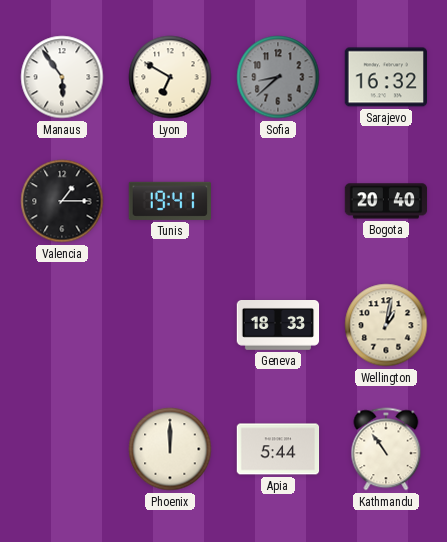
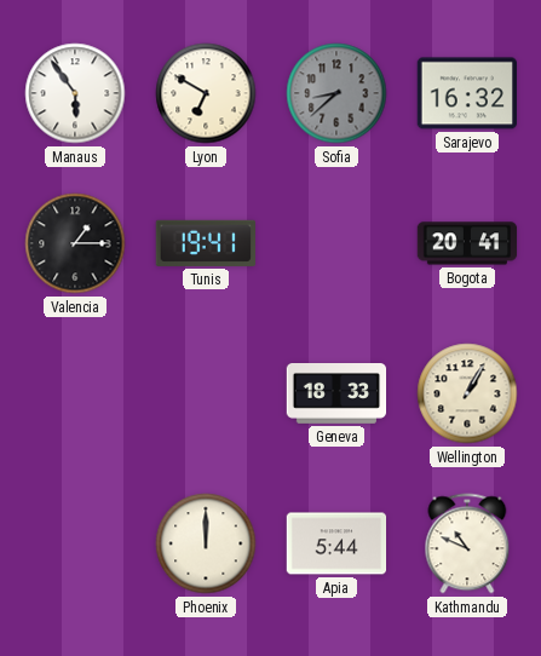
Bogota: 20:40 -> 20:41 (467, 243)
Wellington: 1:02 -> 1:05 (467, 393)
Kathmandu: 10:54 -> 10:49 (467, 543)
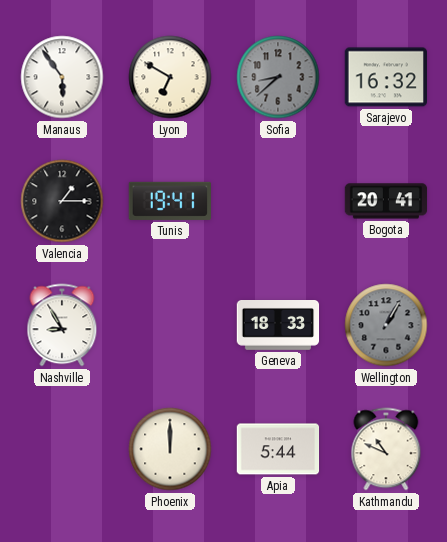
Nashville: none -> 8:55 (62, 325)
Wellington dial: cream -> grey (386, 325)
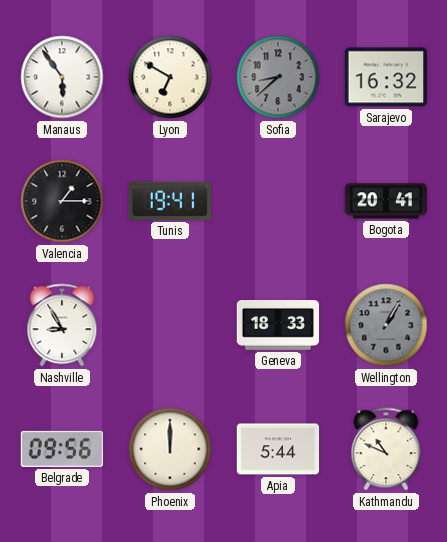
Belgrade: none -> 09:56 (62, 449)
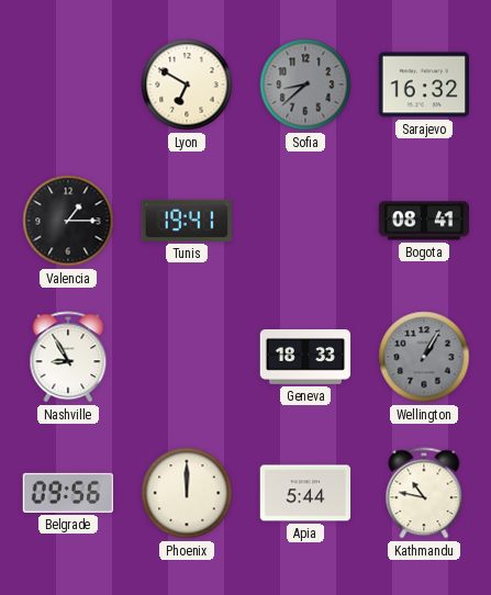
Manaus: 5:54 -> none (62, 77)
Bogota: 20:41 -> 08:41 (424, 221)
Kathmandu: 10:49 -> 10:47 (424, 493)
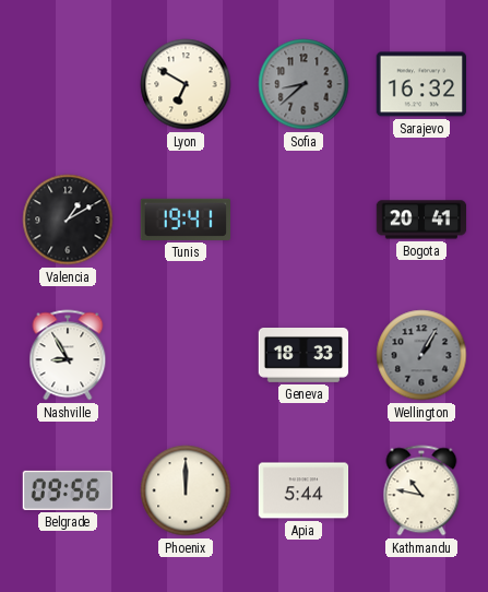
Valencia: 1:15 -> 1:10 (68, 220)
Bogota: 08:41 -> 20:41 (421, 220)
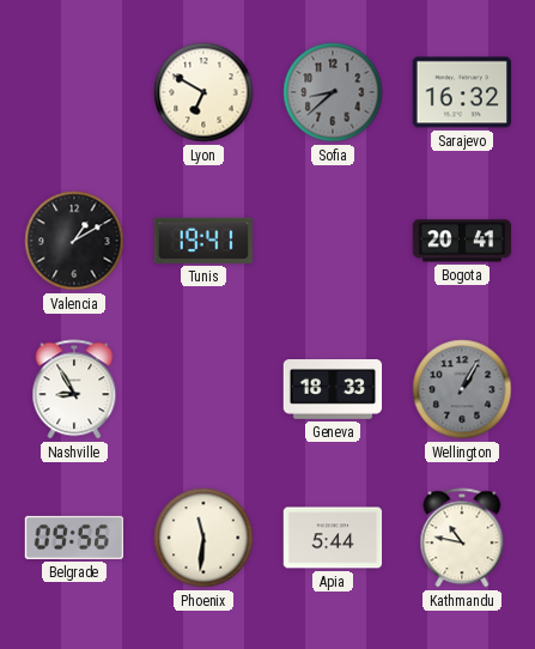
Phoenix: 12:00 -> 11:31 (203, 538)
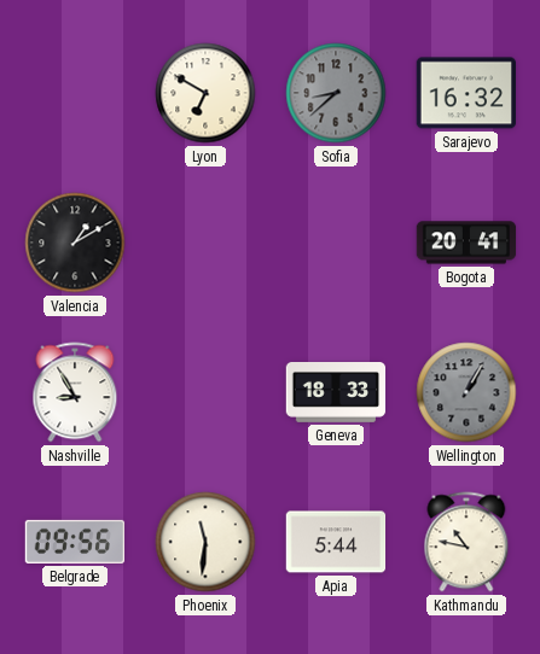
Tunis: 19:41 -> none (202, 241)
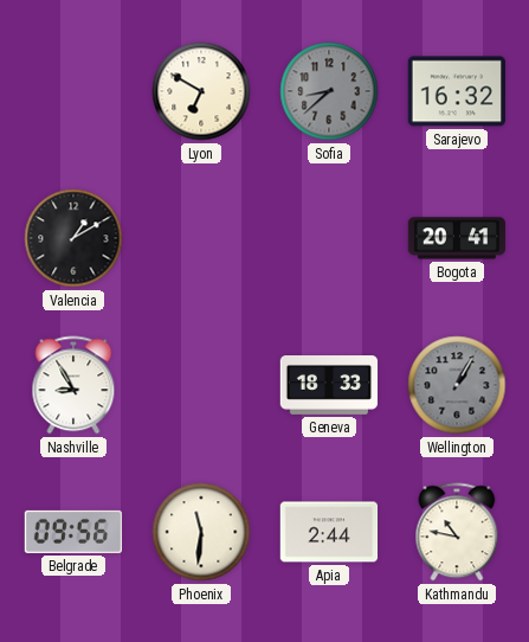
Apia: 5:44 -> 2:44 (329, 532)
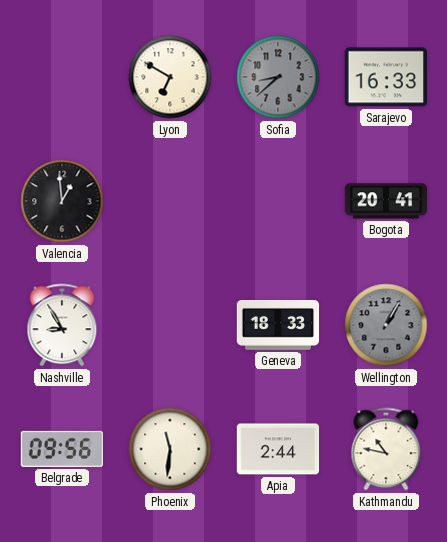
Sarajevo: 16:32 -> 16:33 (386, 77)
Valencia: 1:10 -> 12:59 (62, 201)
